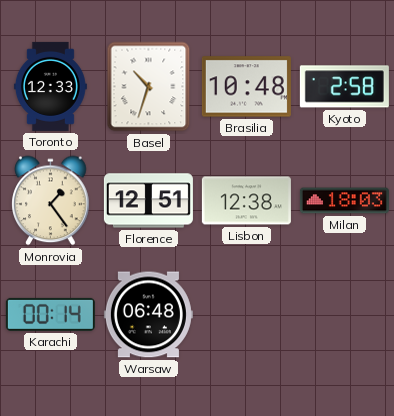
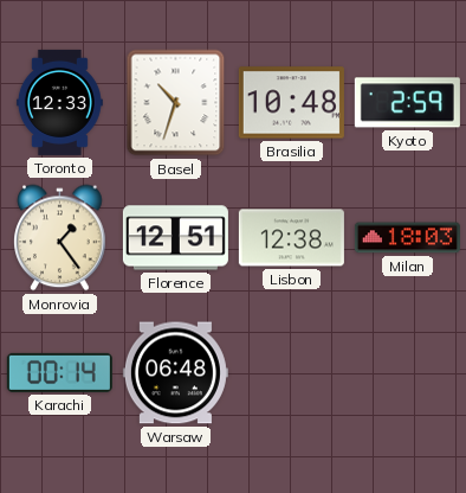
Kyoto: 2:58 -> 2:59 (407, 103)
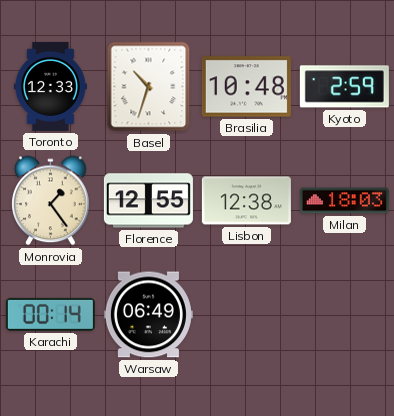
Florence: 12:51 -> 12:55 (148, 201)
Warsaw: 06:48 -> 06:49 (148, 315)
